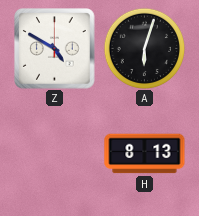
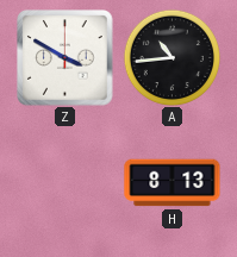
Z: 4:50 -> 3:50 (66, 58)
A: 6:03 -> 10:44 (171, 57)
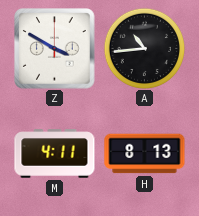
M: none -> 4:11 (55, 154)
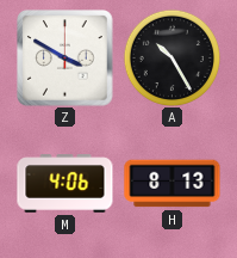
A: 10:44 -> 10:25 (171, 57)
M: 4:11 -> 4:06 (66, 184)
